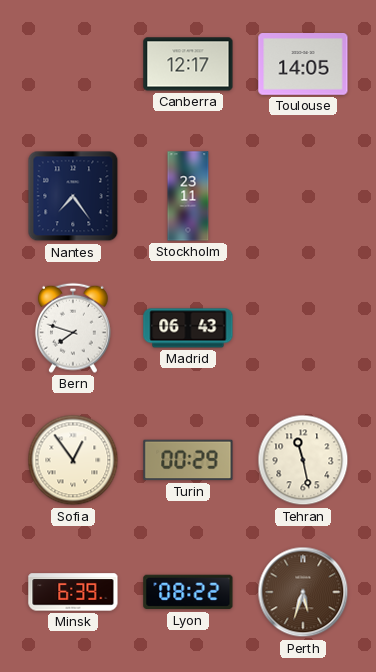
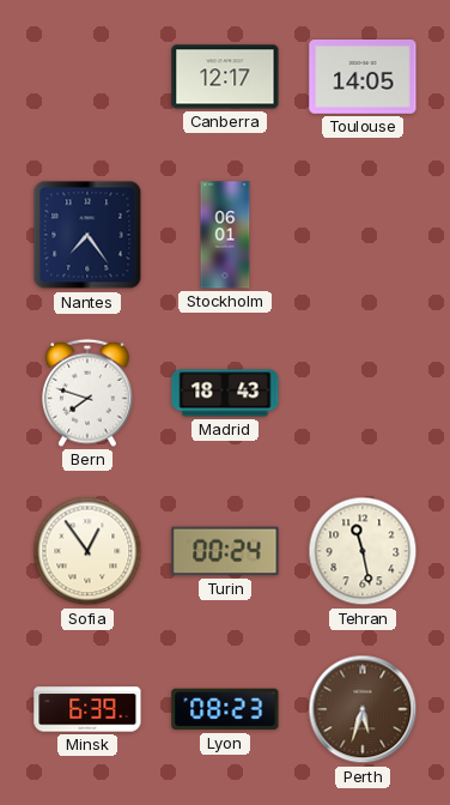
Stockholm: 23:11 -> 06:01 (225, 235)
Madrid: 06:43 -> 18:43 (225, 393)
Turin: 00:29 -> 00:24 (225, 551)
Lyon: 08:22 -> 08:23 (225, 709)
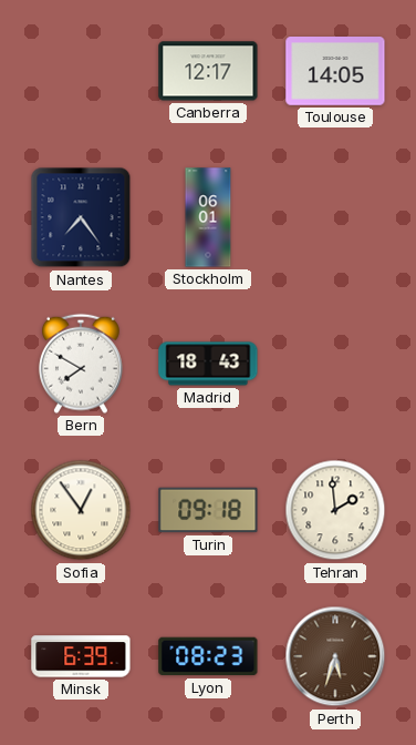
Bern: 7:48 -> 7:50 (81, 364)
Turin: 00:24 -> 09:18 (208, 510)
Tehran: 11:28 -> 1:59 (335, 510)
